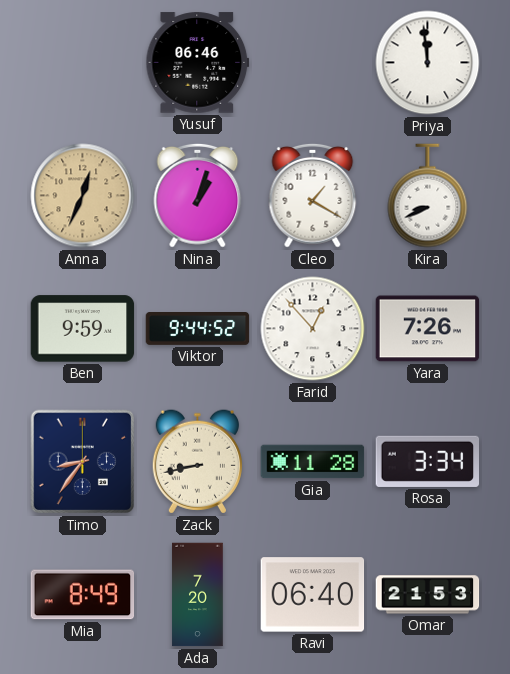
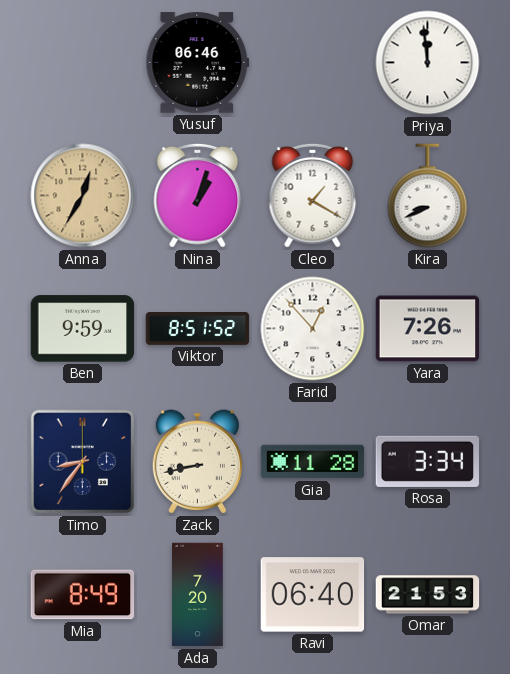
Anna: 12:34 -> 12:35 (83, 196)
Viktor: 9:44 -> 8:51 (198, 329)
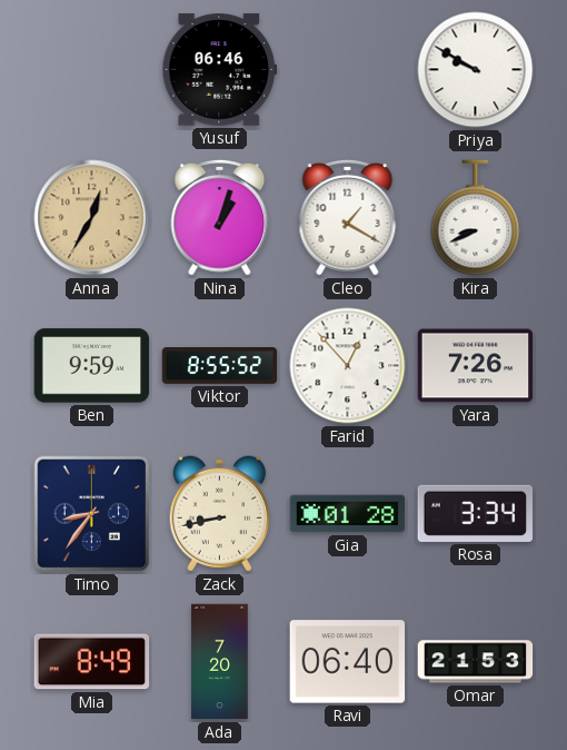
Priya: 11:59 -> 9:50 (476, 70)
Viktor: 8:51 -> 8:55 (220, 366)
Gia: 11:28 -> 01:28 (348, 514)
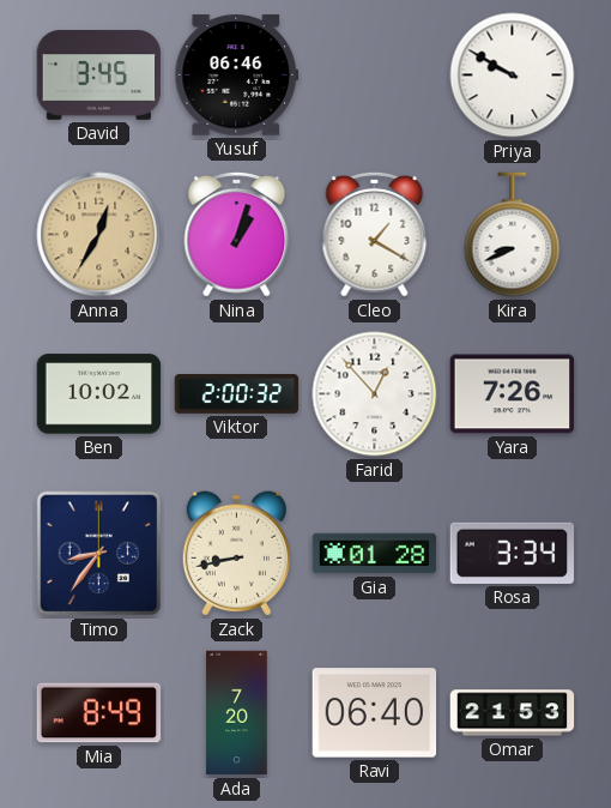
David: none -> 3:45 (99, 74)
Ben: 9:59 -> 10:02 (99, 394)
Viktor: 8:55 -> 2:00 (237, 394)
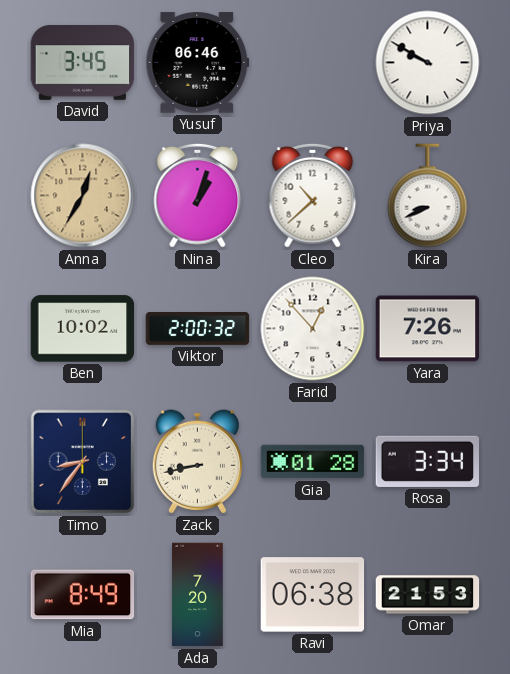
Cleo: 1:20 -> 10:38 (313, 195)
Ravi: 06:40 -> 06:38 (313, 595)
